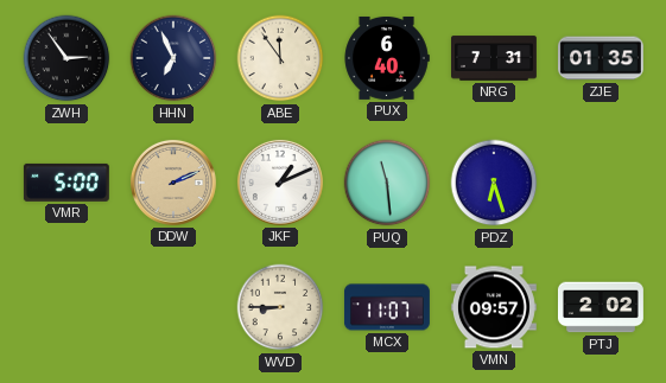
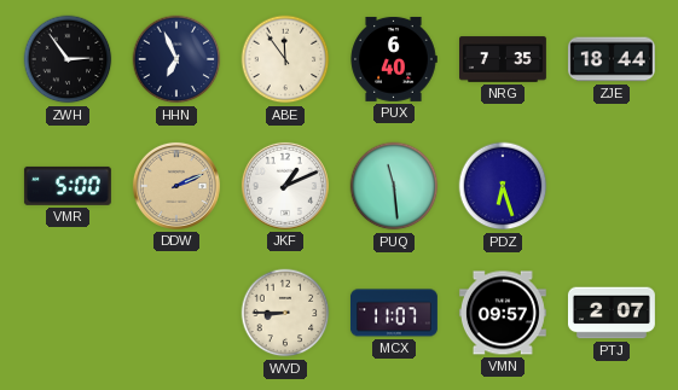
NRG: 7:31 -> 7:35 (504, 59)
ZJE: 01:35 -> 18:44 (612, 59)
PTJ: 2:02 -> 2:07 (612, 313)
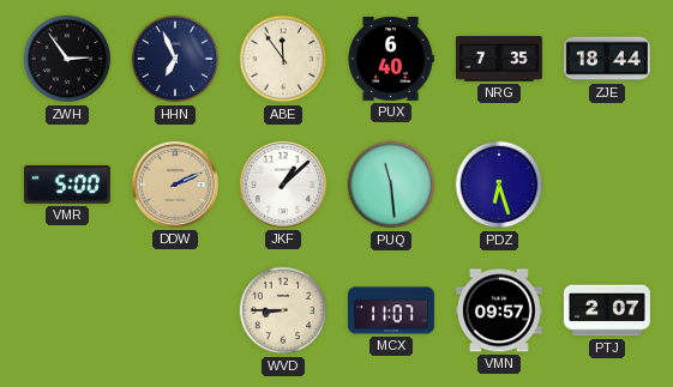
JKF: 1:11 -> 1:08 (283, 185)
